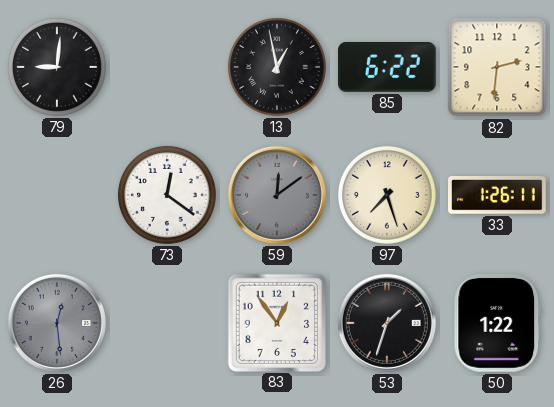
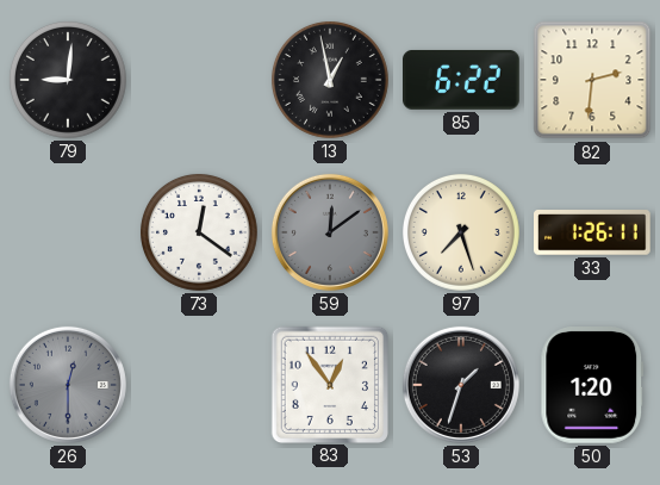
26: 12:29 -> 12:30 (68, 385)
50: 1:22 -> 1:20 (592, 386)
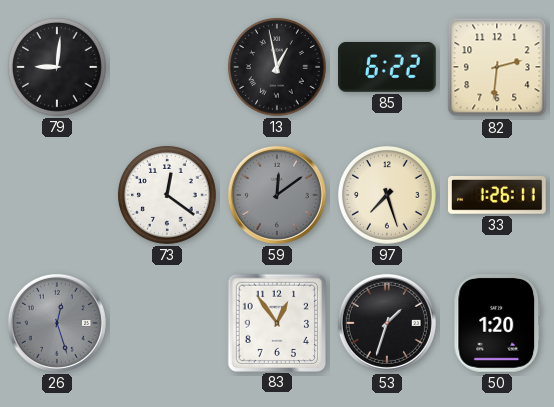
26: 12:30 -> 12:27 (57, 323)
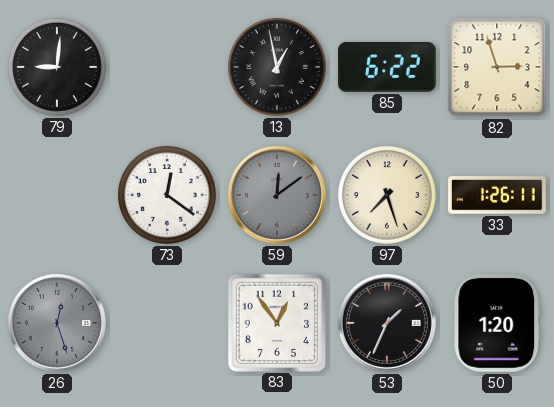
82: 2:31 -> 2:57 (497, 67)
53: 1:33 -> 1:34 (387, 323)
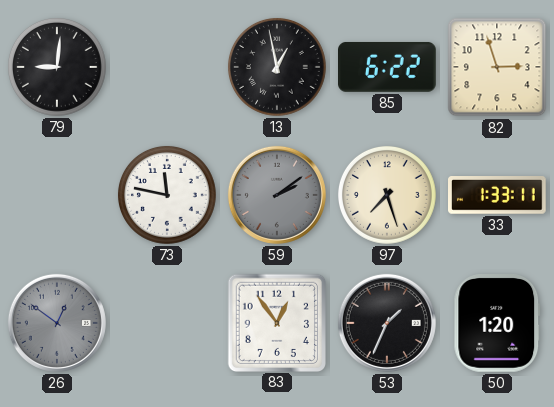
73: 12:21 -> 11:47 (167, 195)
59: 12:09 -> 2:09 (277, 195)
33: 1:26 -> 1:33 (498, 196)
26: 12:27 -> 12:51 (57, 323)
